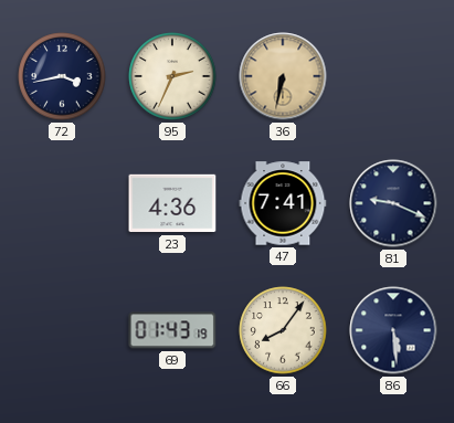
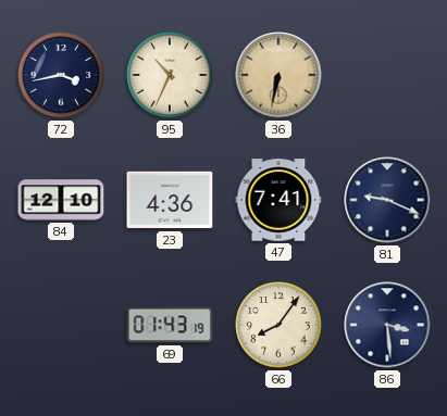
95: 2:34 -> 10:34 (170, 75)
84: none -> 12:10 (61, 200)
86: 5:29 -> 3:29 (387, 325)
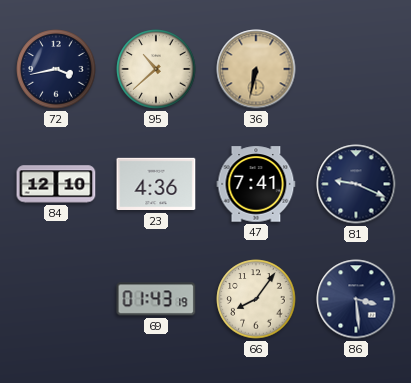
95: 10:34 -> 10:38 (156, 69)
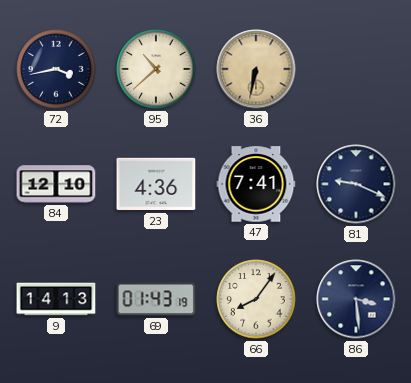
9: none -> 14:13 (56, 299)
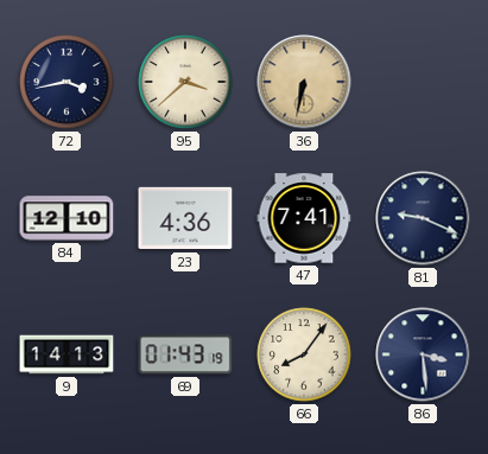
95: 10:38 -> 3:38 (185, 82)
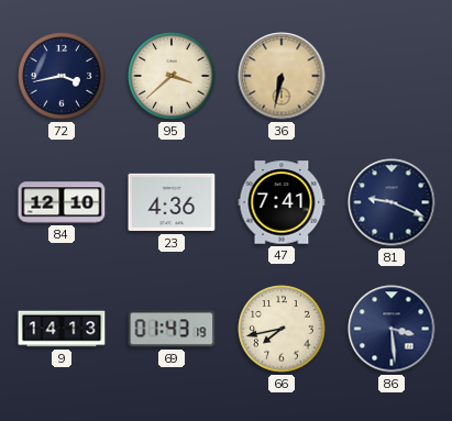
66: 8:06 -> 7:43 (282, 329)
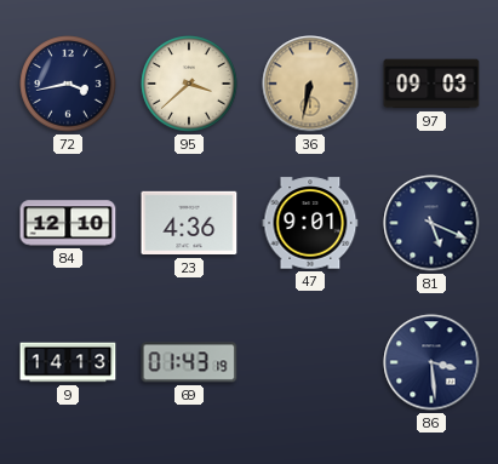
97: none -> 09:03 (431, 84)
47: 7:41 -> 9:01 (310, 223)
81: 9:19 -> 5:19 (431, 223)
66: 7:43 -> none (282, 329)
